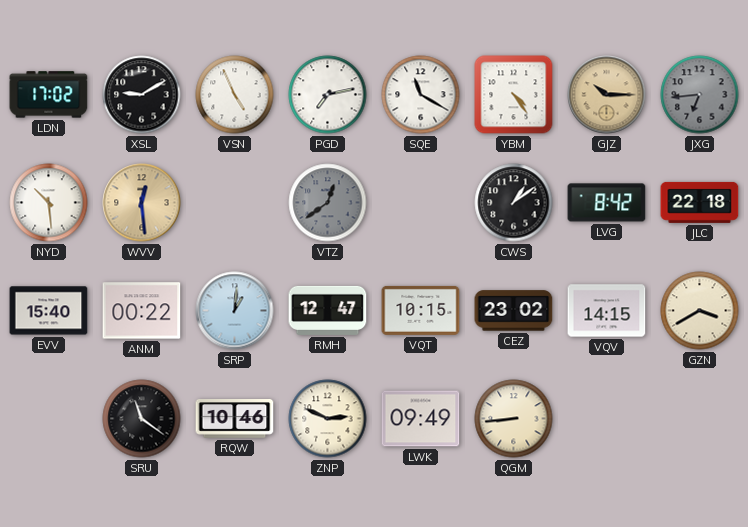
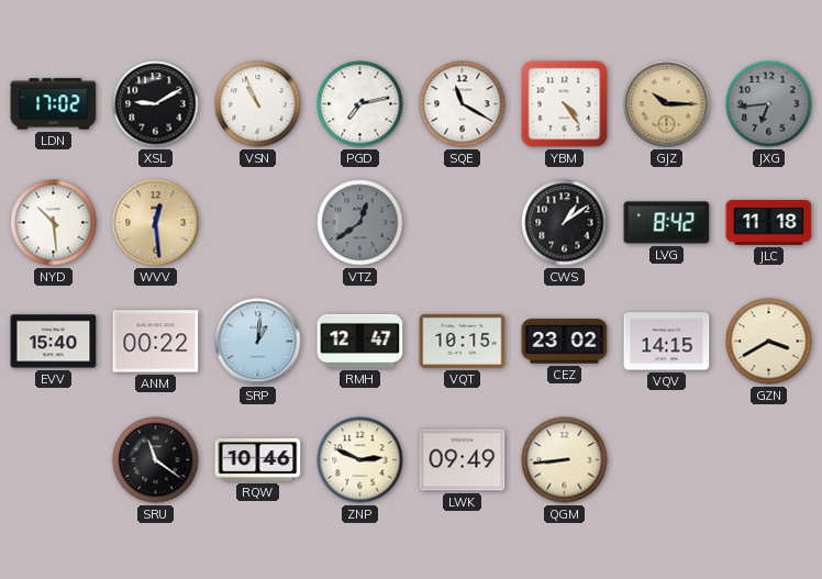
VSN: 4:56 -> 10:56 (258, 104)
JLC: 22:18 -> 11:18 (769, 222)
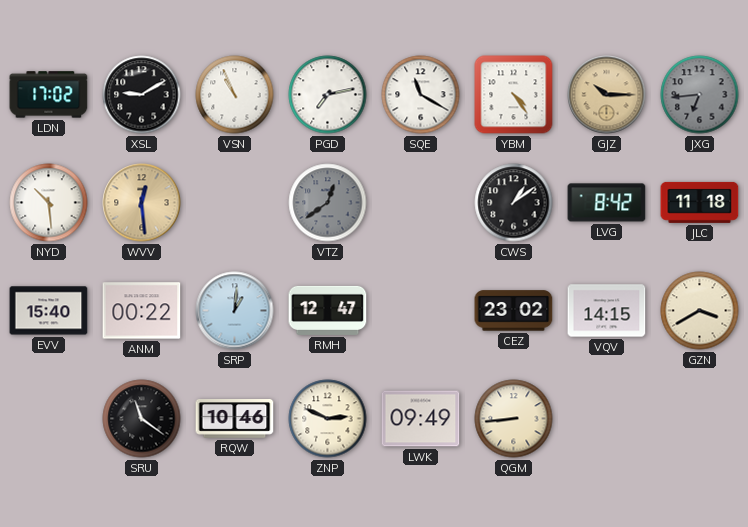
VQT: 10:15 -> none (463, 341)
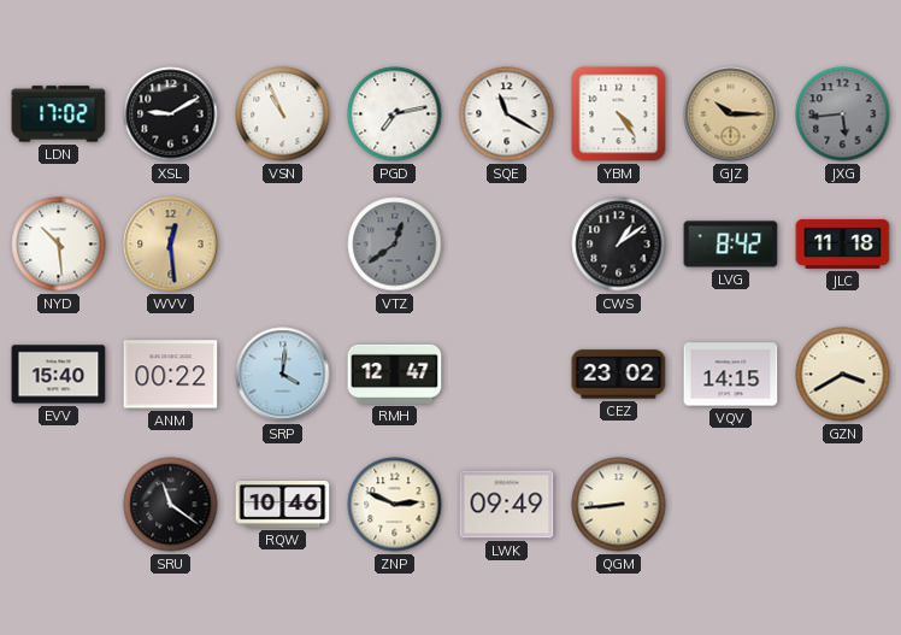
JXG: 6:44 -> 5:44 (843, 114)
SRP: 1:01 -> 4:01 (283, 375)
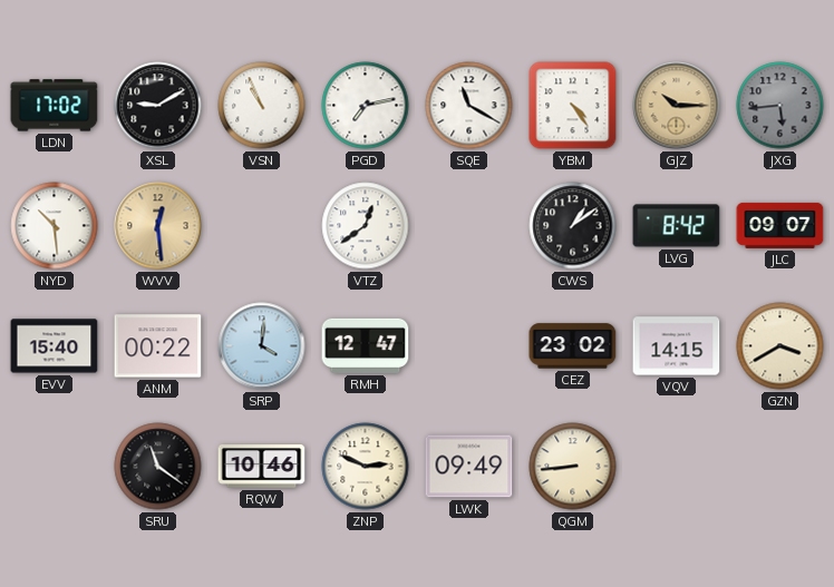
VTZ dial: grey -> white (366, 226)
JLC: 11:18 -> 09:07 (780, 225)
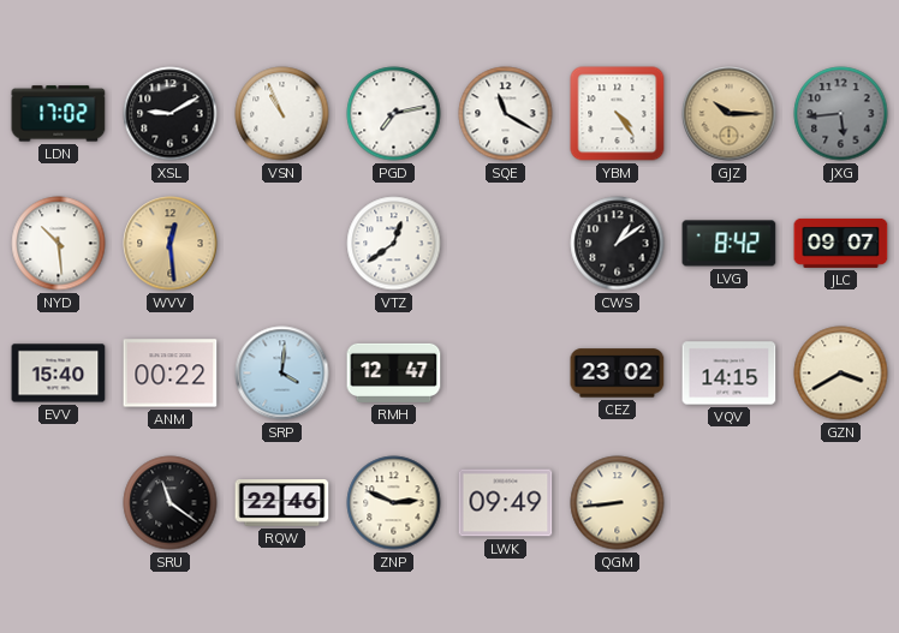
RQW: 10:46 -> 22:46 (282, 503)
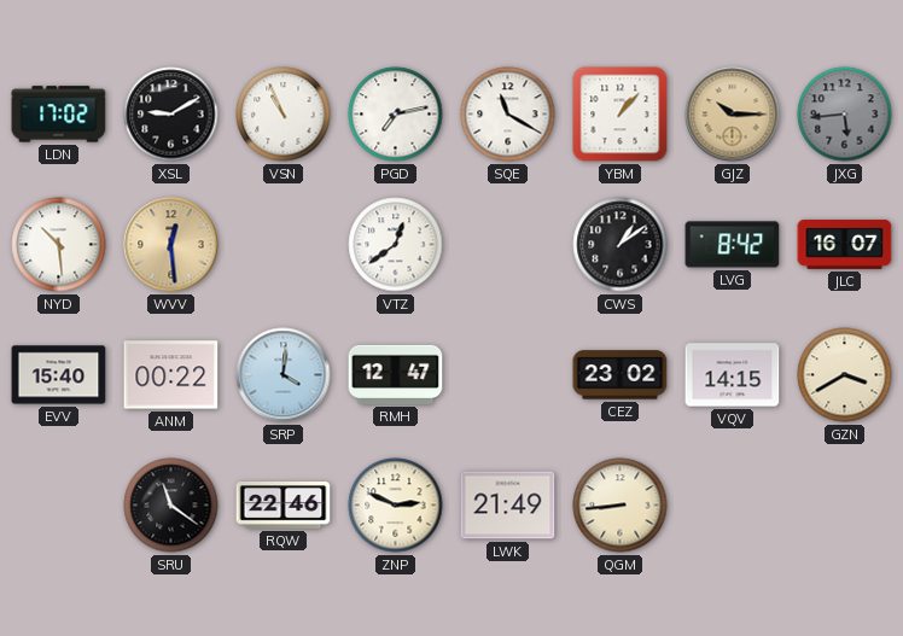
YBM: 4:24 -> 1:07 (621, 115)
JLC: 09:07 -> 16:07 (845, 244)
LWK: 09:49 -> 21:49 (508, 506)
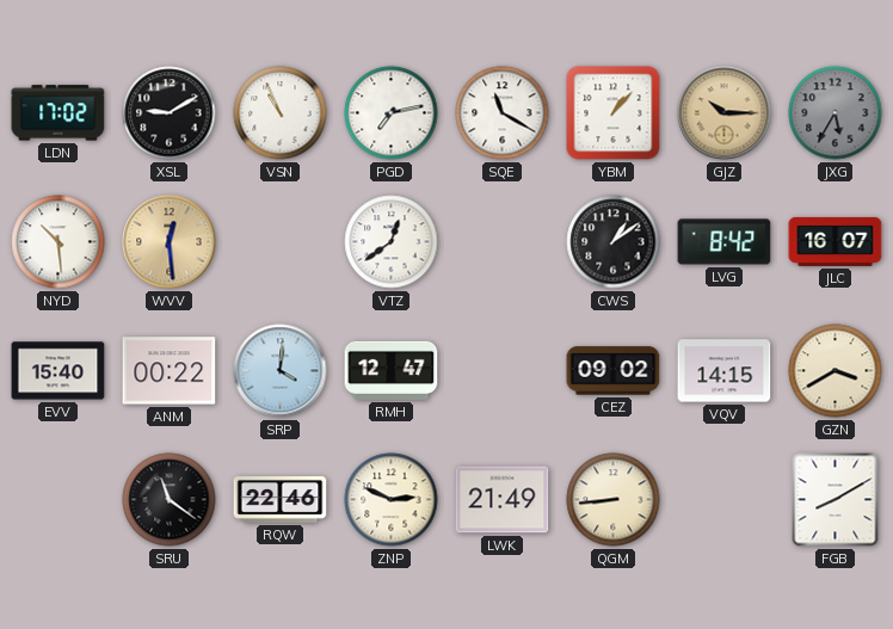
JXG: 5:44 -> 5:35 (836, 113)
CEZ: 23:02 -> 09:02 (614, 371)
FGB: none -> 8:10 (836, 500)
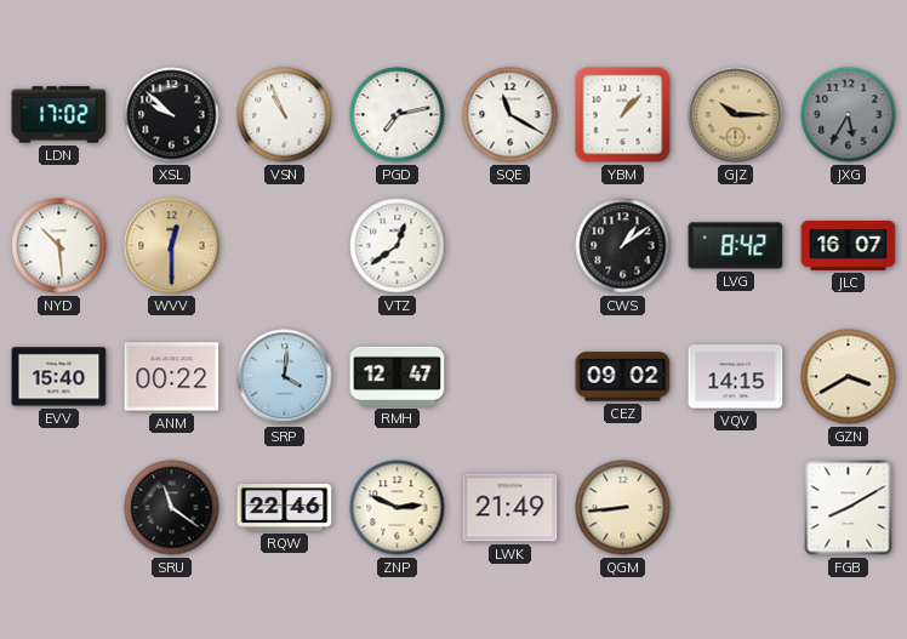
XSL: 9:10 -> 9:52 (172, 115)
WVV: 12:29 -> 12:30 (172, 246)
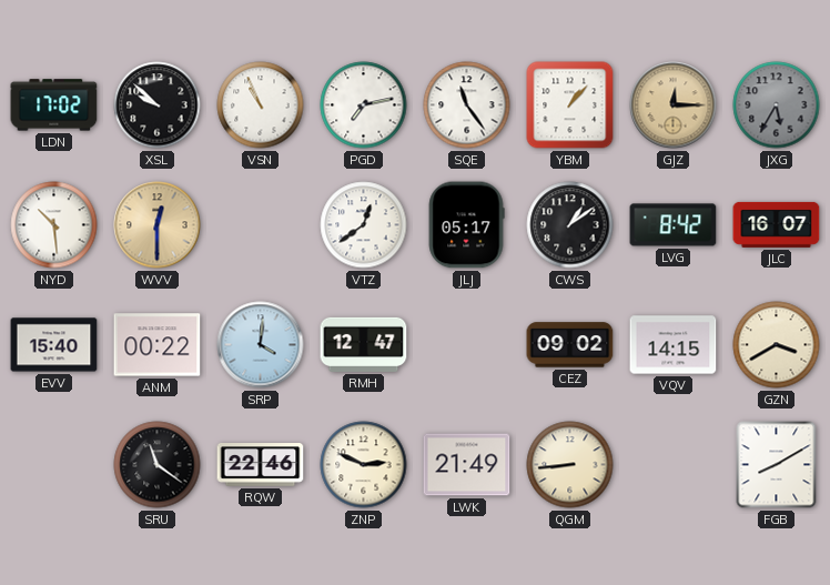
SQE: 11:20 -> 11:24 (467, 105)
GJZ: 10:15 -> 12:15 (674, 105)
JLJ: none -> 05:17 (466, 225)
